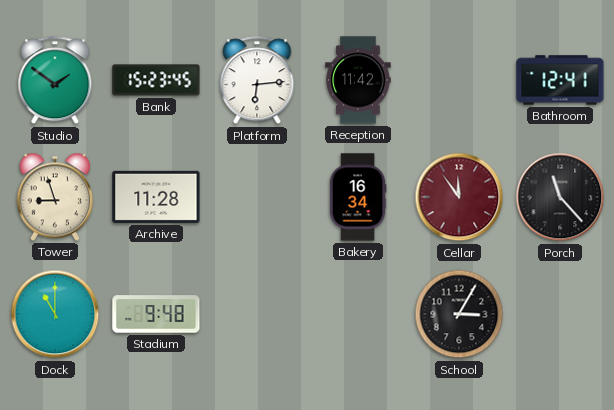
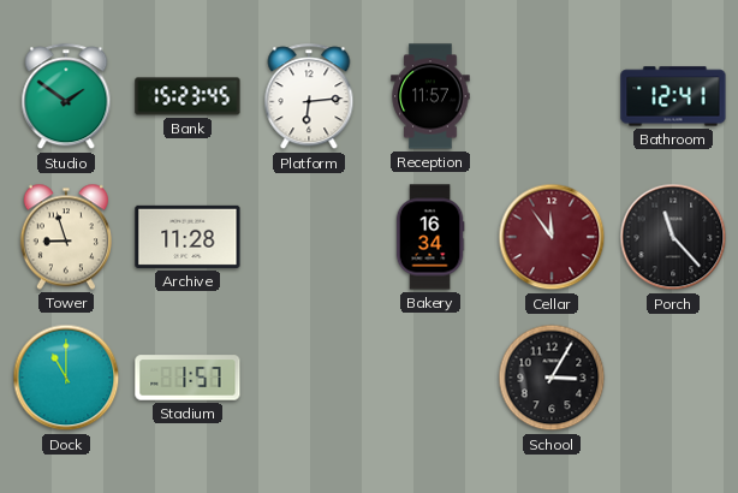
Reception: 11:42 -> 11:57 (430, 96)
Stadium: 9:48 -> 1:57 (188, 378)
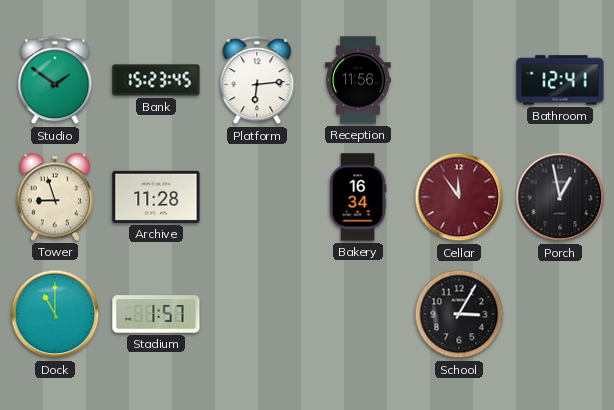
Reception: 11:57 -> 11:56 (358, 80)
Porch: 11:23 -> 12:58 (560, 197)
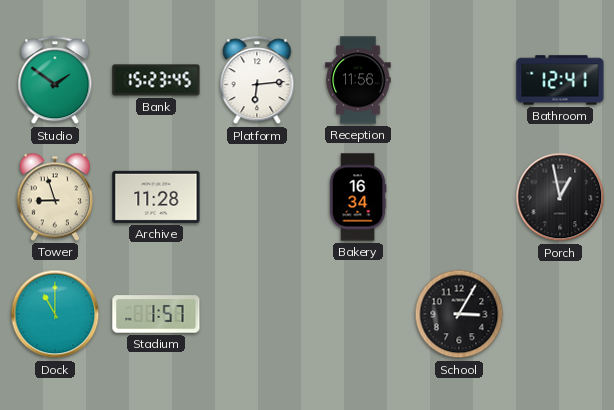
Cellar: 11:54 -> none (459, 197)
